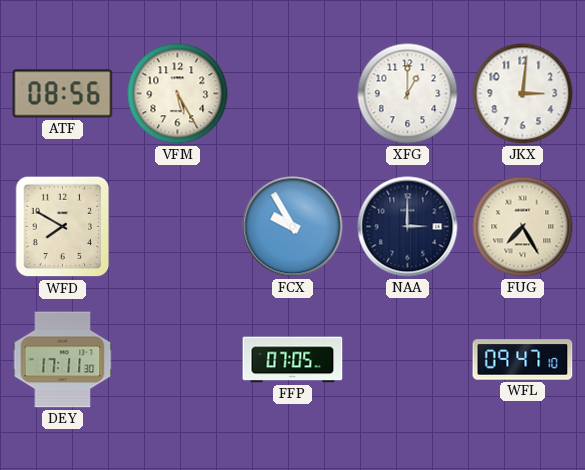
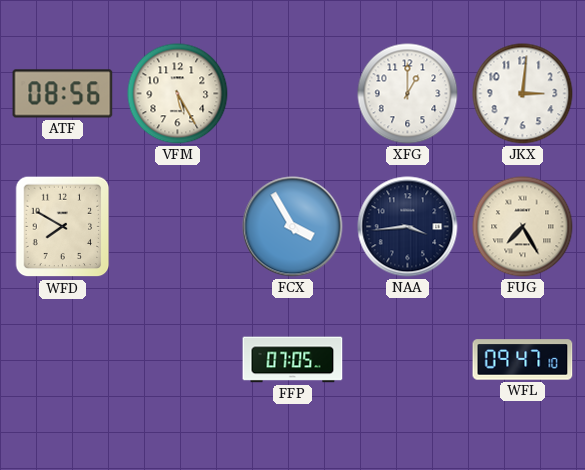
FCX: 9:55 -> 3:55 (293, 227)
NAA: 3:00 -> 3:44 (408, 227)
DEY: 17:11 -> none (63, 360)
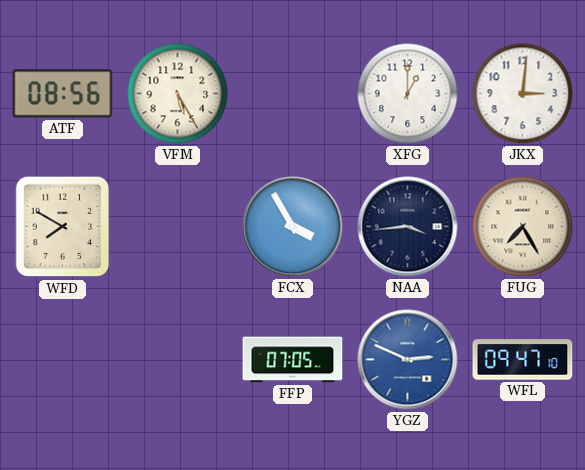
YGZ: none -> 2:49 (408, 360)
